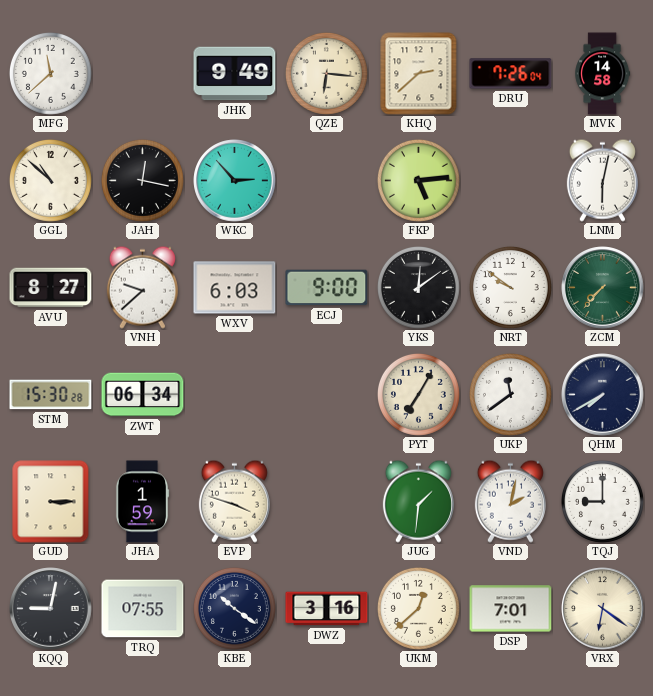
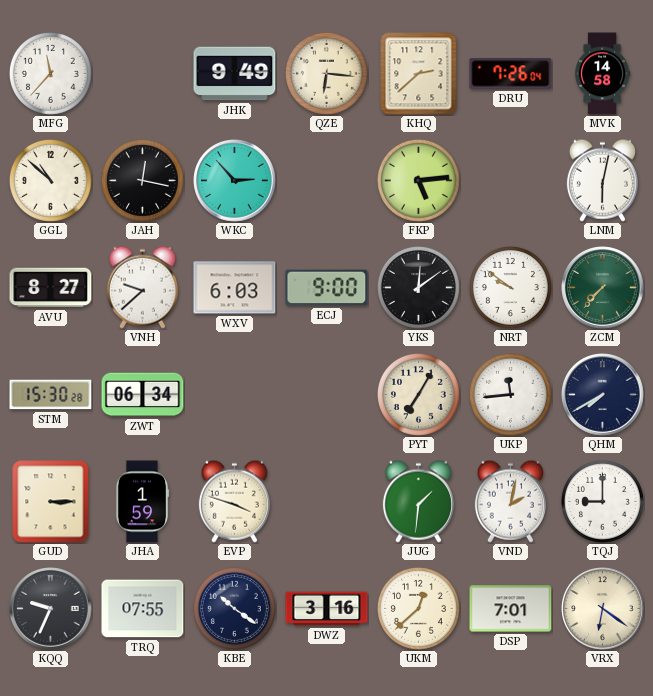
MFG: 11:38 -> 11:37 (50, 73)
UKP: 11:39 -> 11:44 (510, 394)
KQQ: 9:02 -> 9:34 (51, 609)
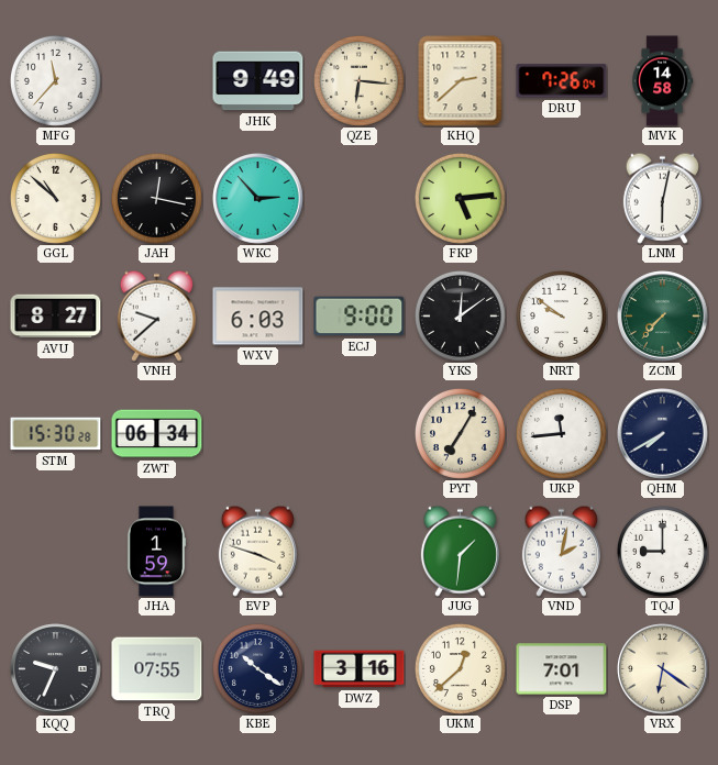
GUD: 3:15 -> none (51, 502)
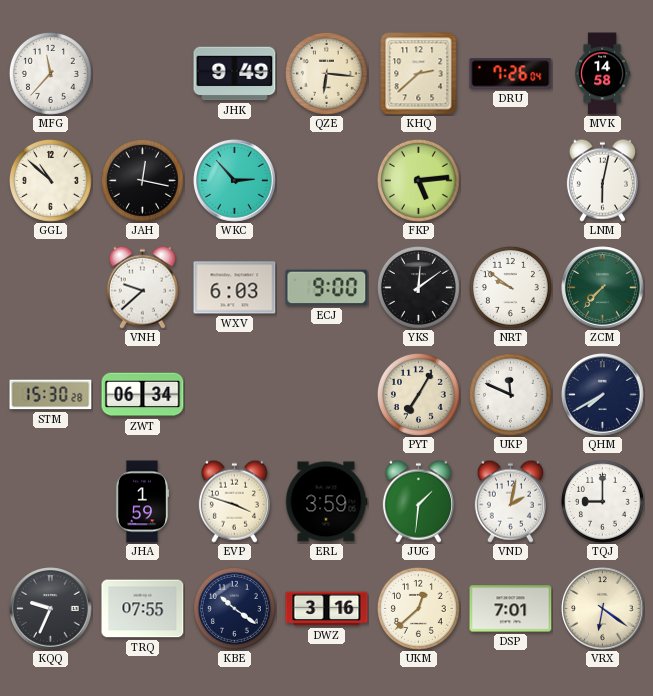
AVU: 8:27 -> none (56, 317)
UKP: 11:44 -> 11:49 (510, 394)
ERL: none -> 3:59 (326, 502)
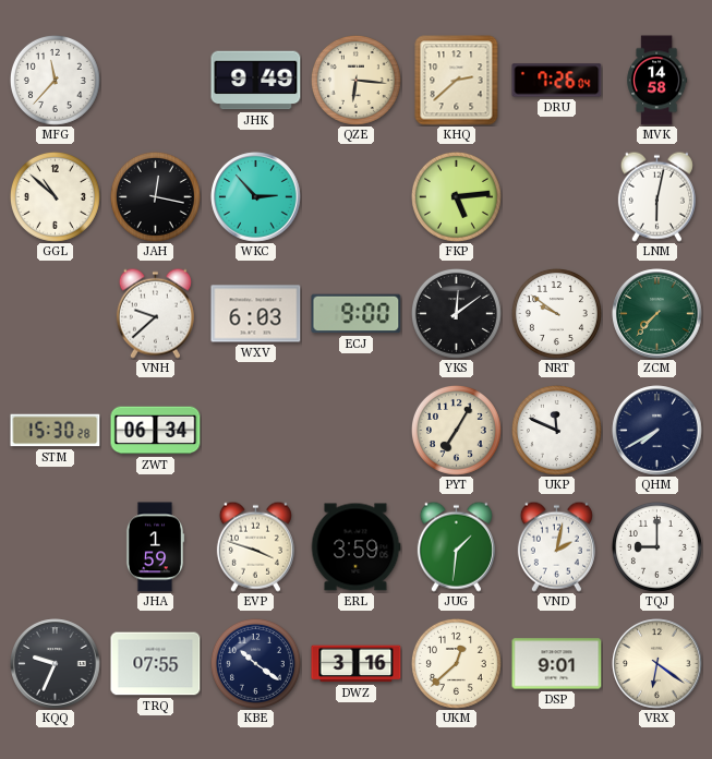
DSP: 7:01 -> 9:01 (557, 664)
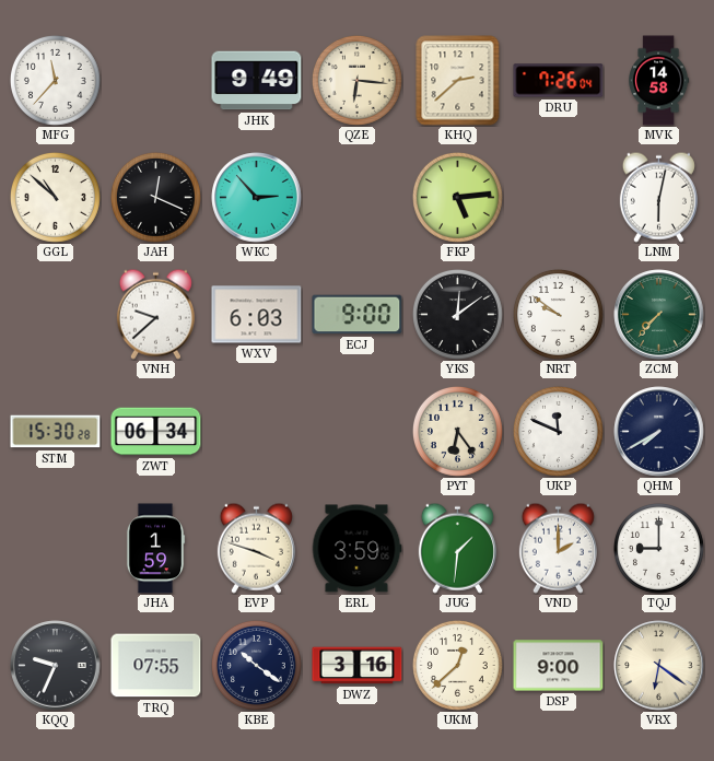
JAH: 12:17 -> 12:19 (155, 197)
PYT: 7:05 -> 6:24 (457, 431)
VND: 2:02 -> 2:00 (558, 548)
DSP: 9:01 -> 9:00 (559, 666)
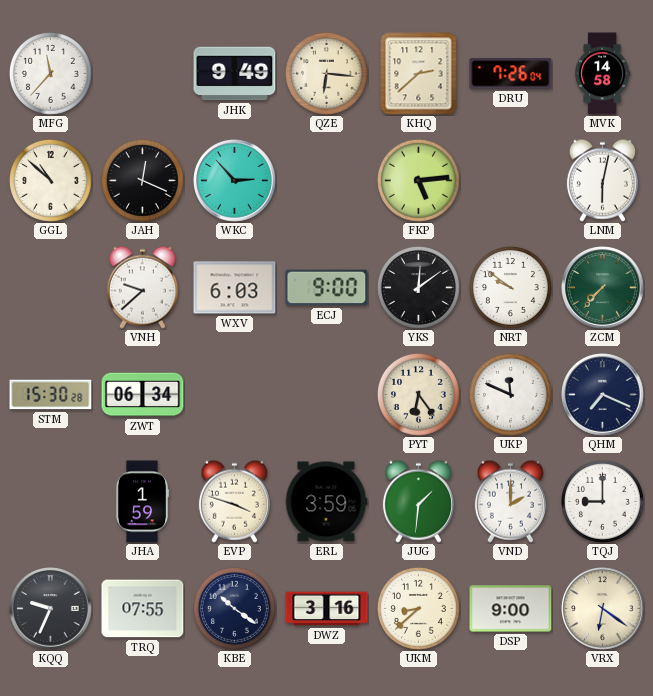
QHM: 7:40 -> 7:19 (603, 395)
UKM: 12:38 -> 8:38 (418, 608)
